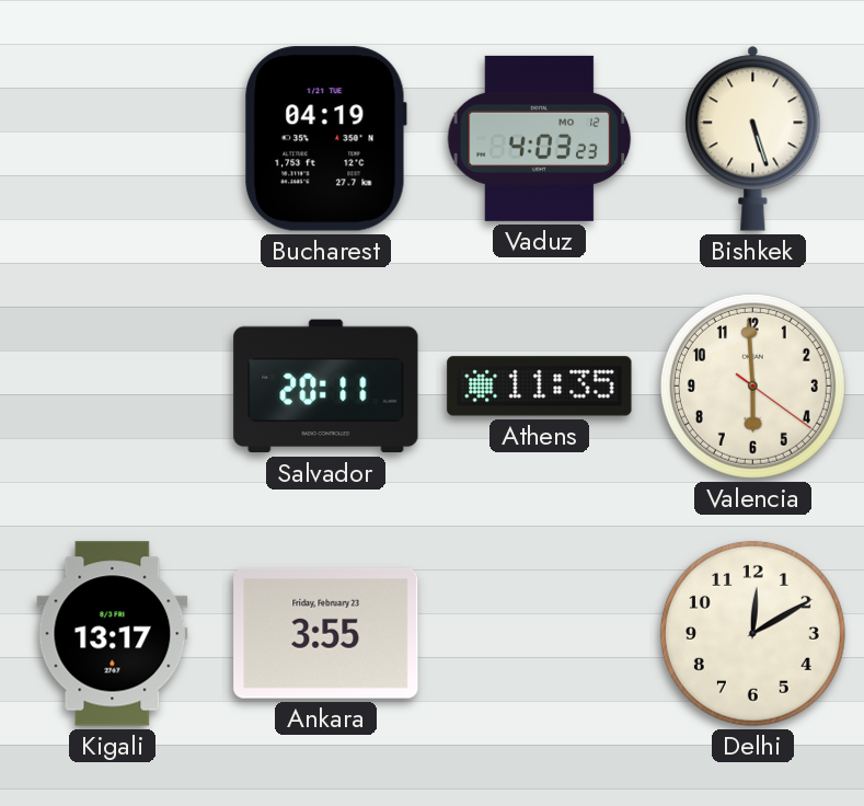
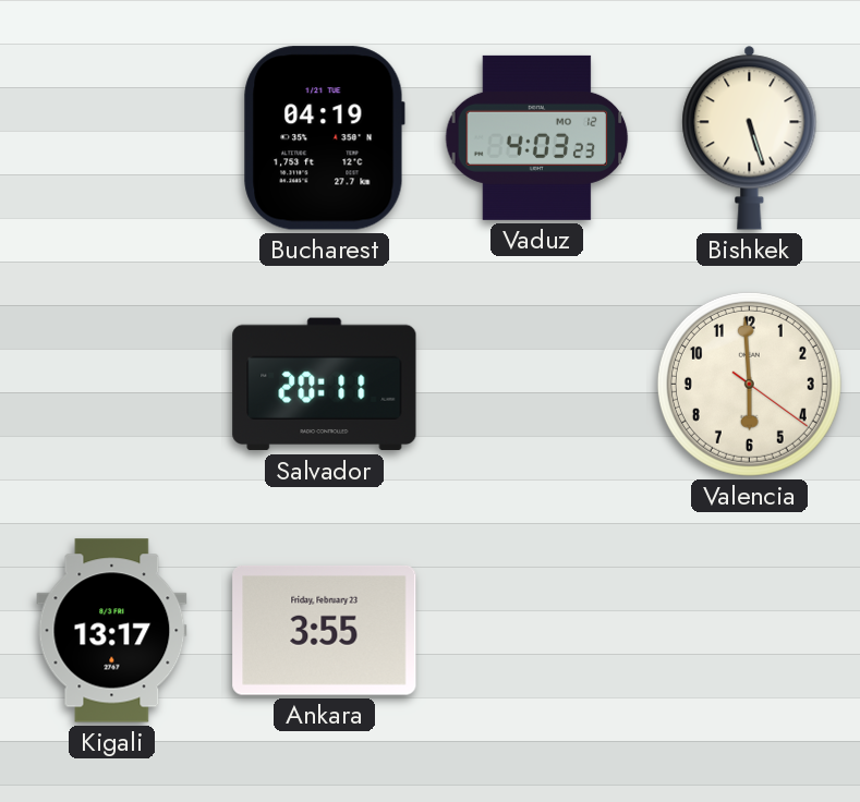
Athens: 11:35 -> none (540, 387)
Delhi: 12:10 -> none (752, 633)
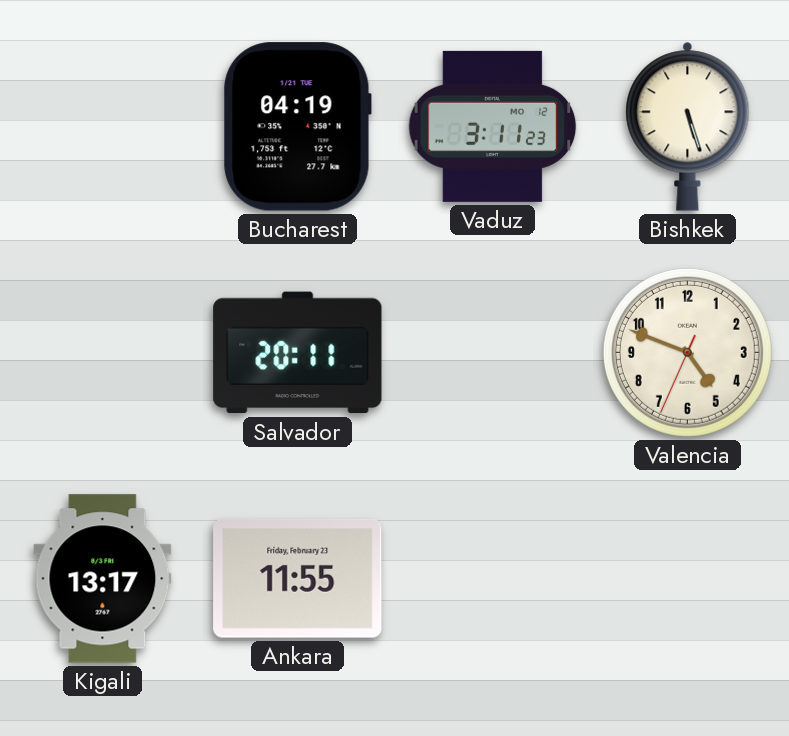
Vaduz: 4:03 -> 3:11 (493, 126)
Valencia: 5:59 -> 4:48 (687, 352)
Ankara: 3:55 -> 11:55 (298, 578)
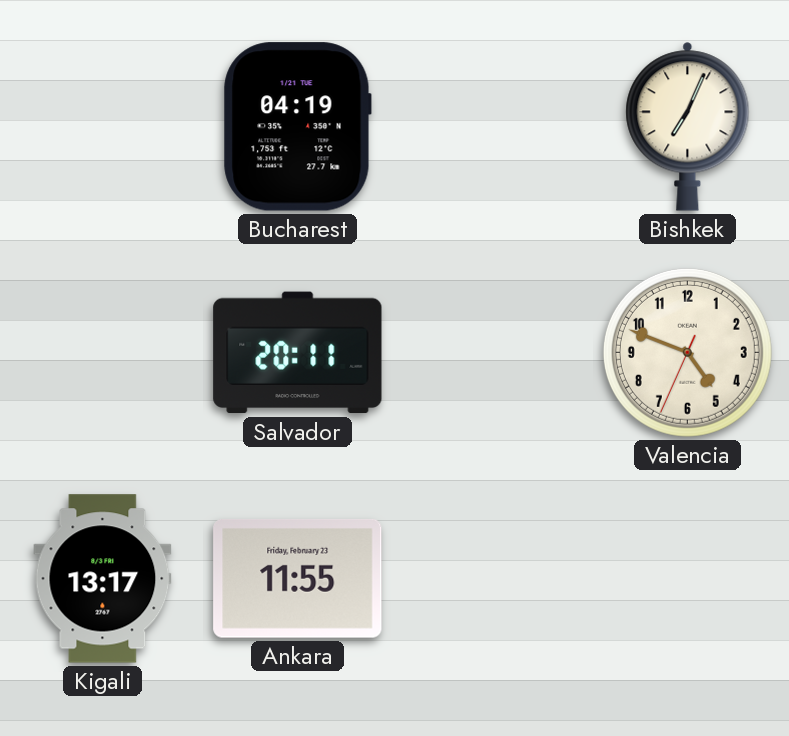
Vaduz: 3:11 -> none (493, 126)
Bishkek: 5:27 -> 7:04 (688, 126)
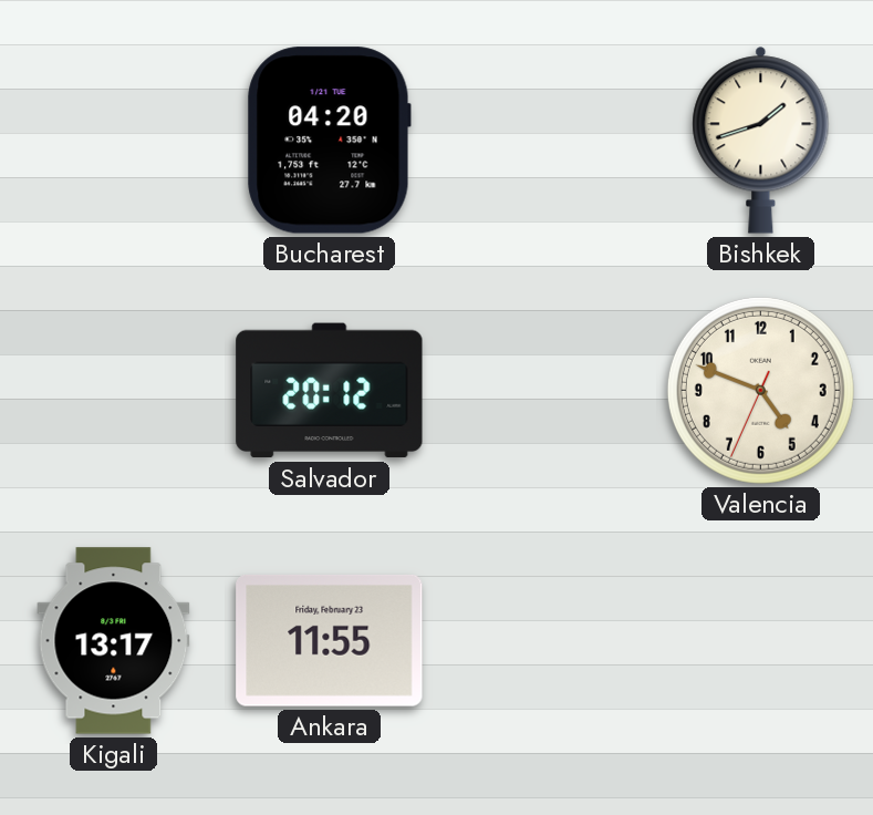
Bucharest: 04:19 -> 04:20 (329, 141)
Bishkek: 7:04 -> 1:42 (761, 140)
Salvador: 20:11 -> 20:12 (330, 391)
